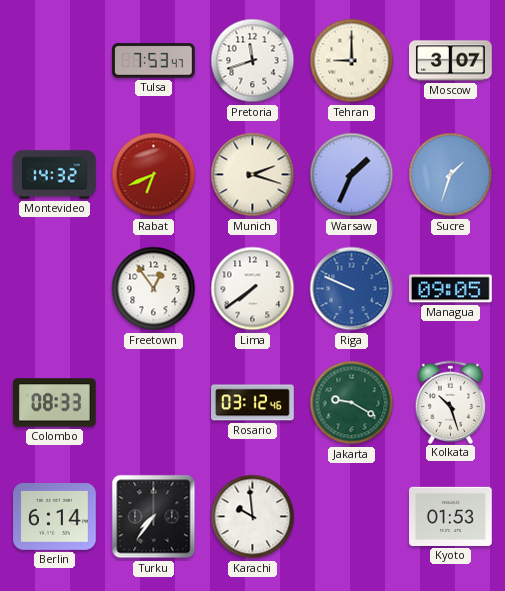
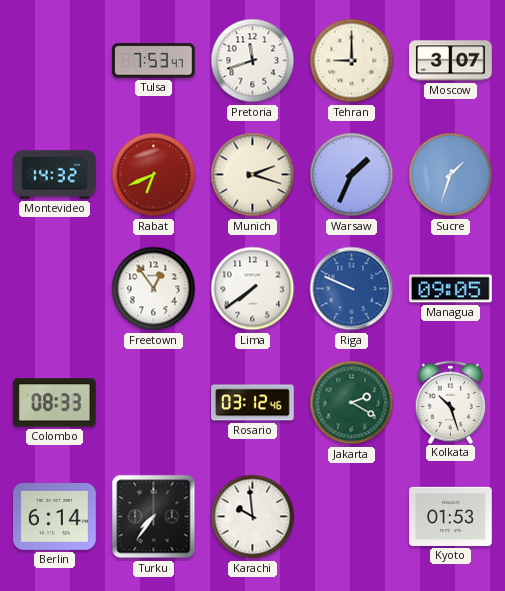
Jakarta: 9:20 -> 2:20 (352, 403)
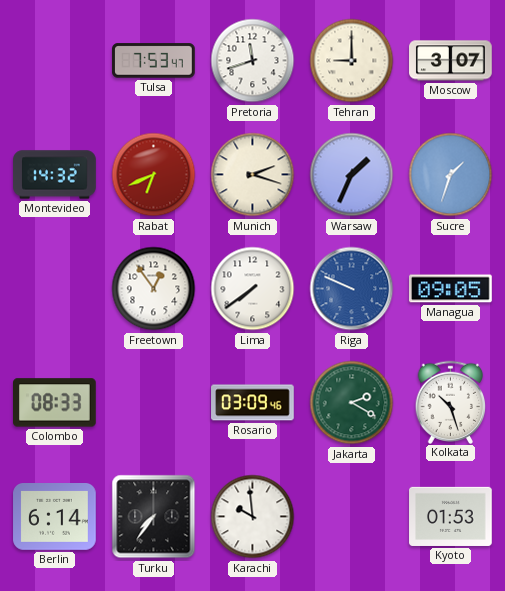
Rosario: 03:12 -> 03:09 (253, 403)
